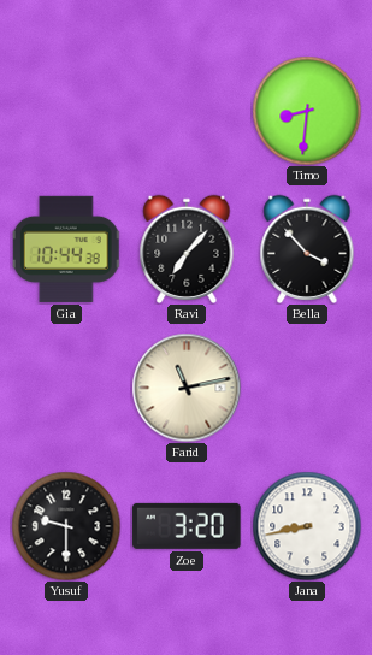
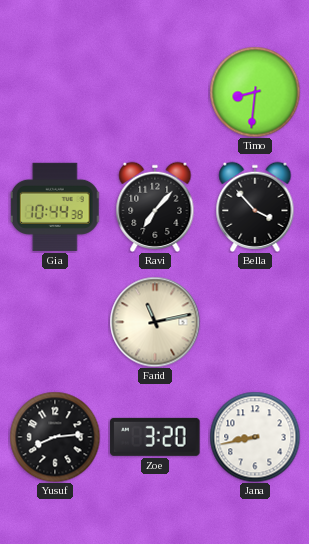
Yusuf: 9:30 -> 8:14 (55, 437)
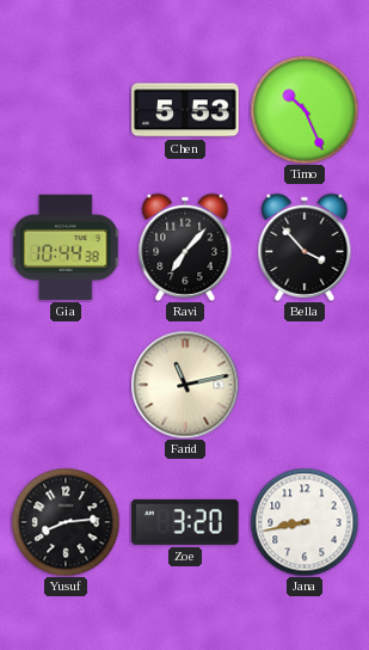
Chen: none -> 5:53 (185, 110)
Timo: 8:31 -> 10:26 (305, 110)
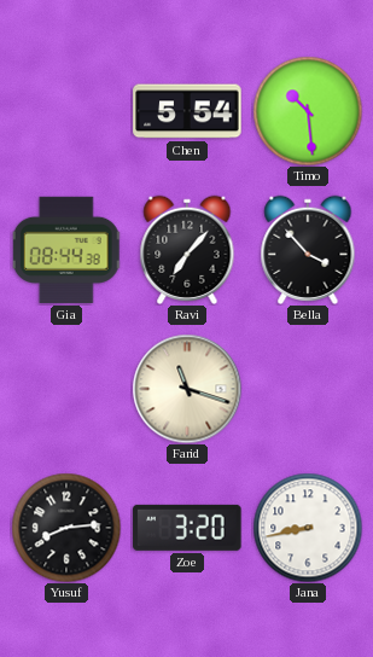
Chen: 5:53 -> 5:54 (187, 111)
Timo: 10:26 -> 10:29 (308, 111)
Gia: 10:44 -> 08:44 (66, 250)
Farid: 11:13 -> 11:18 (187, 389)
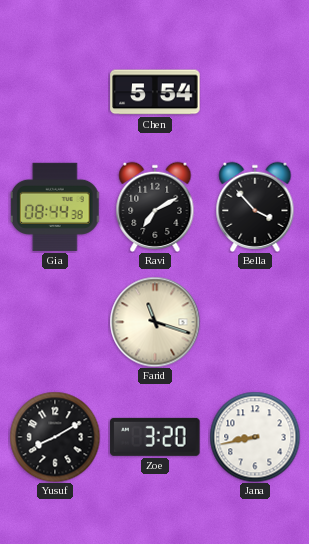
Timo: 10:29 -> none (308, 111)
Ravi: 7:07 -> 7:10 (155, 207)
Yusuf: 8:14 -> 8:10 (55, 437)
